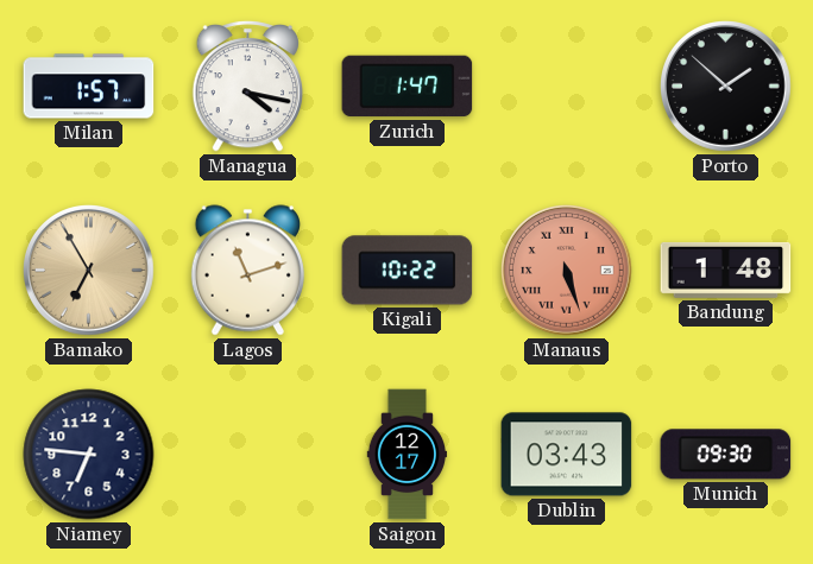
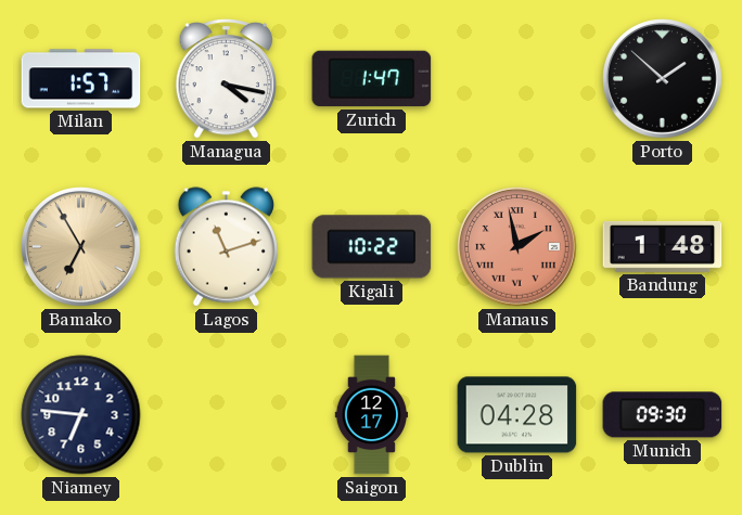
Manaus: 5:27 -> 1:58 (517, 247)
Dublin: 03:43 -> 04:28 (517, 415)
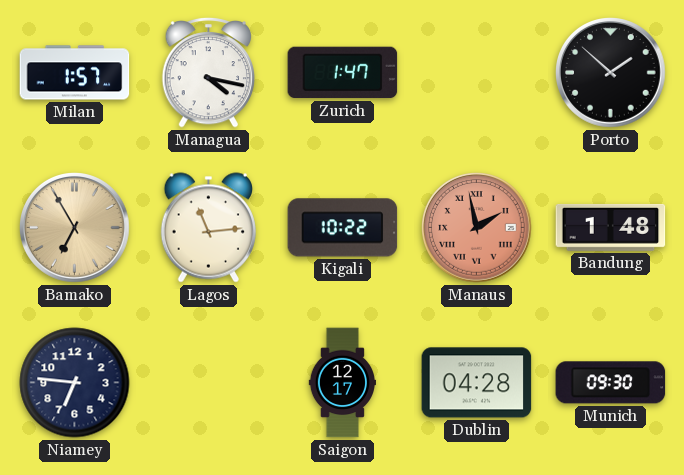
Lagos: 11:12 -> 11:14 (208, 228)
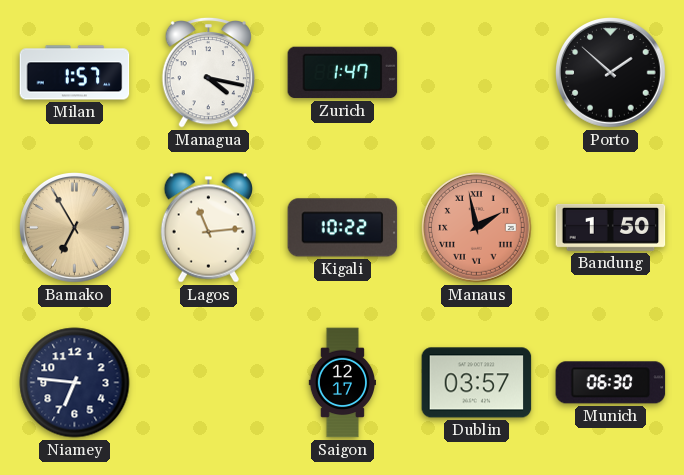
Bandung: 1:48 -> 1:50 (611, 227)
Dublin: 04:28 -> 03:57 (477, 383)
Munich: 09:30 -> 06:30 (611, 383)
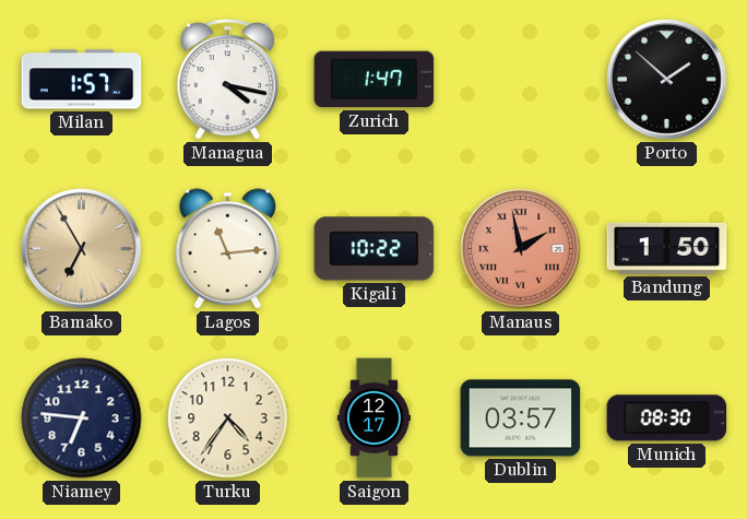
Turku: none -> 4:36 (228, 418)
Munich: 06:30 -> 08:30 (667, 418)
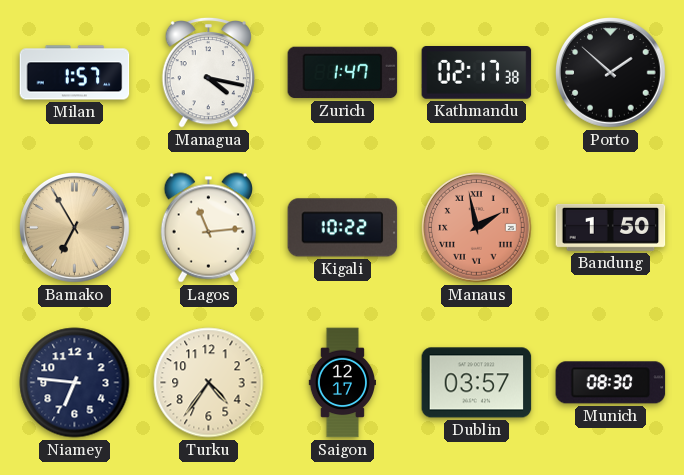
Kathmandu: none -> 02:17 (477, 73)
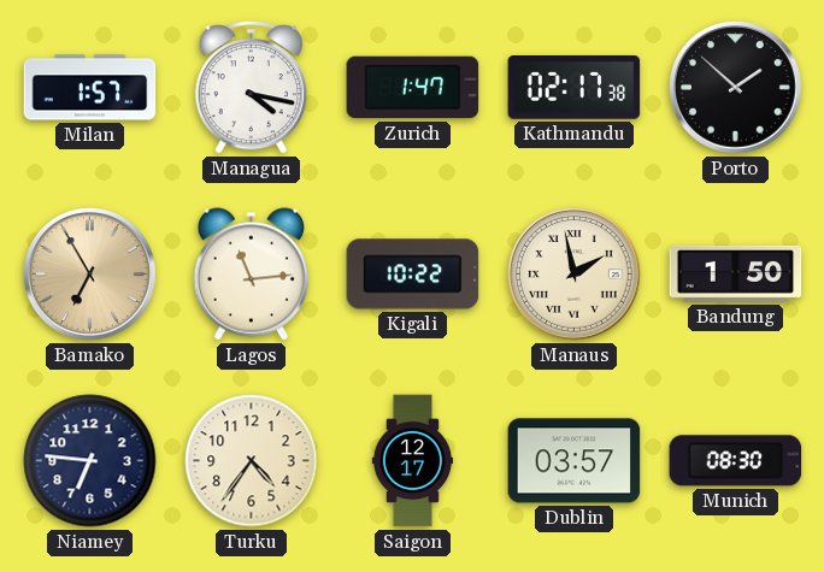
Manaus dial: salmon -> cream (575, 275)
